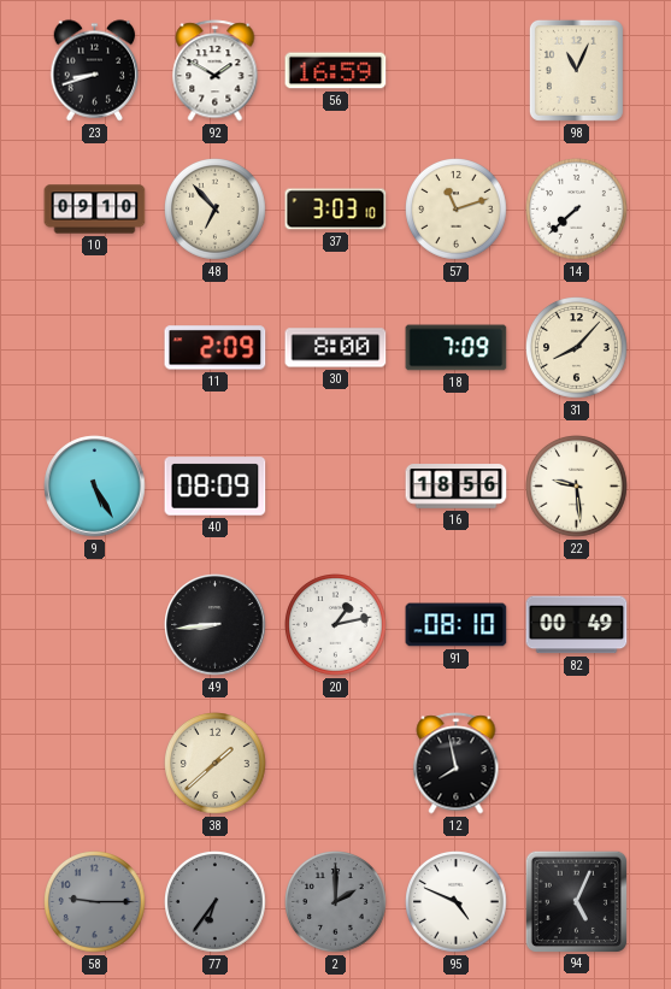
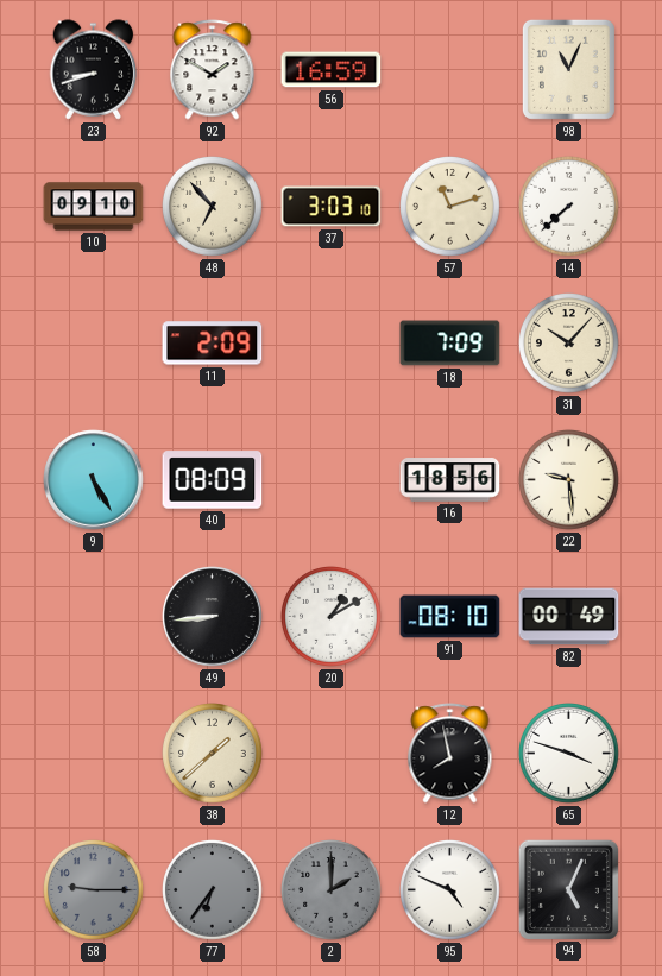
30: 8:00 -> none (336, 348)
31: 8:07 -> 10:07 (569, 344)
20: 1:13 -> 1:10 (332, 617)
65: none -> 3:48 (569, 754)
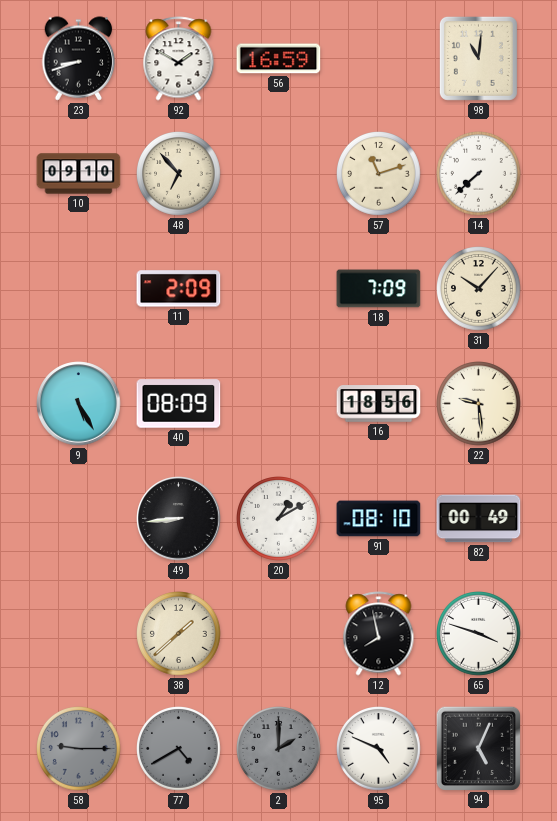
98: 11:04 -> 11:01 (478, 58)
37: 3:03 -> none (332, 207)
77: 6:36 -> 4:40 (179, 749)
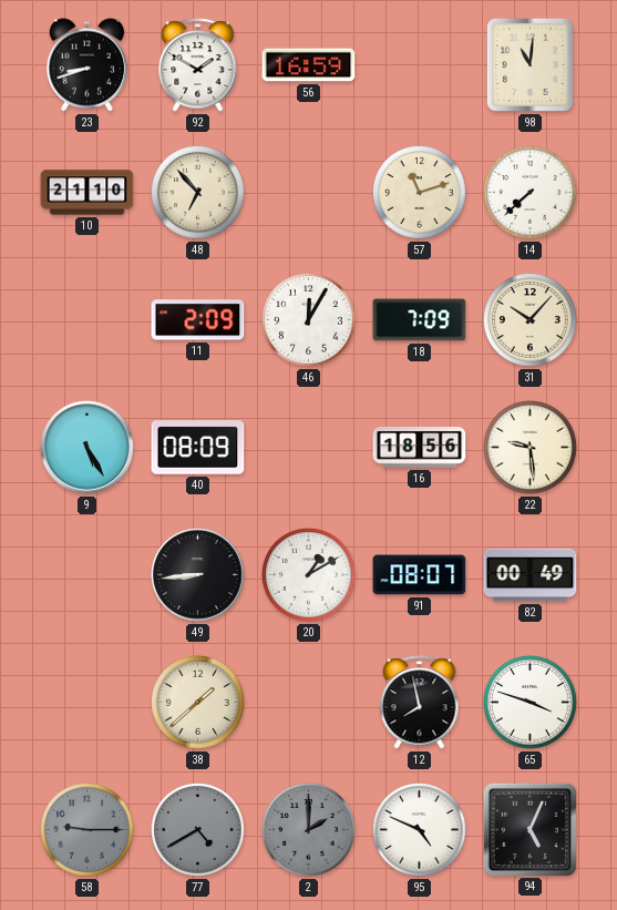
10: 09:10 -> 21:10 (88, 193)
46: none -> 12:05 (309, 320)
91: 08:10 -> 08:07 (420, 575)
